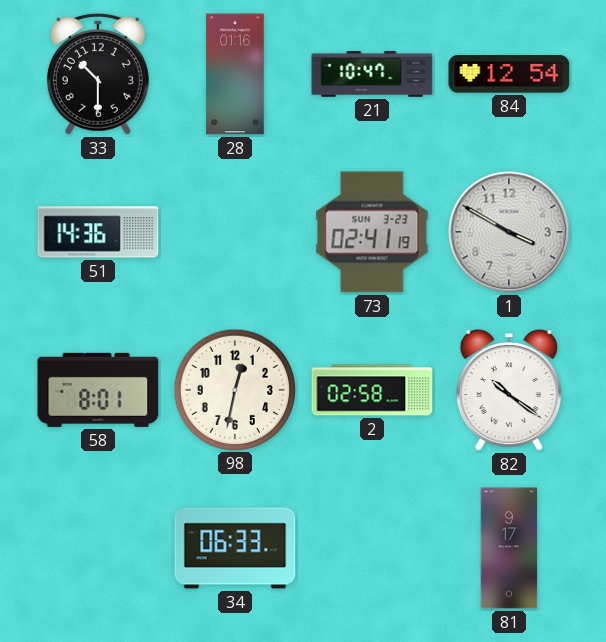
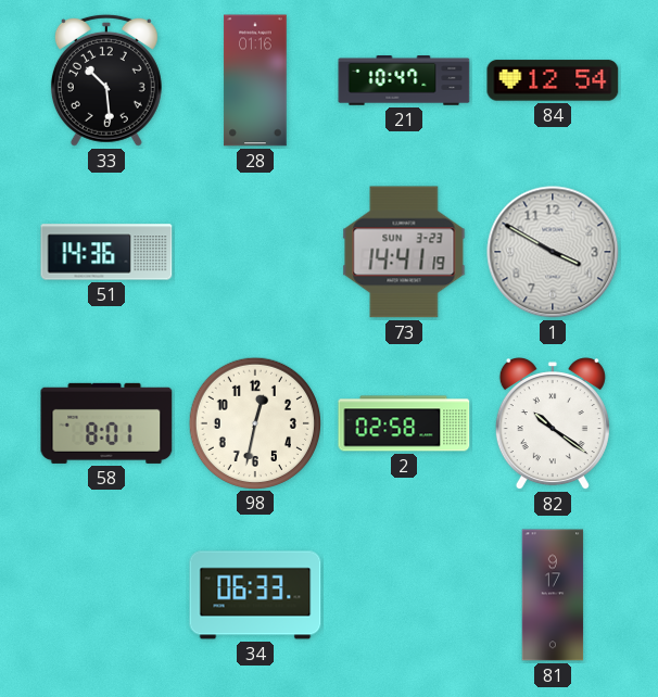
33: 10:30 -> 10:29 (106, 80)
73: 02:41 -> 14:41 (404, 252)
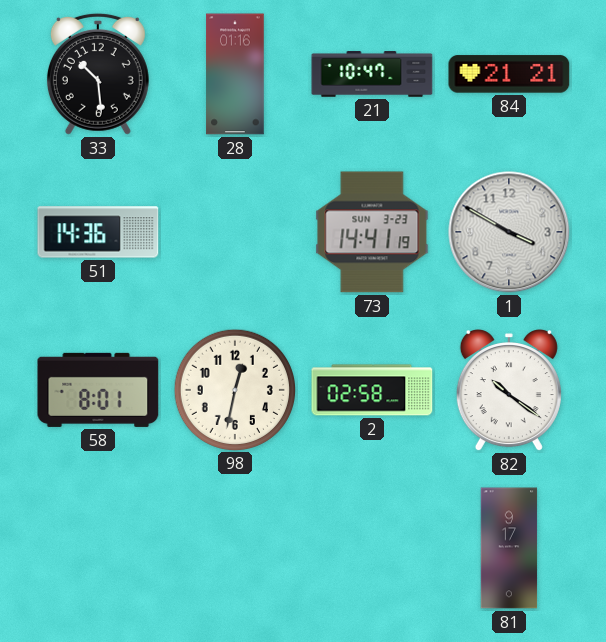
84: 12:54 -> 21:21 (509, 74)
34: 06:33 -> none (255, 595)
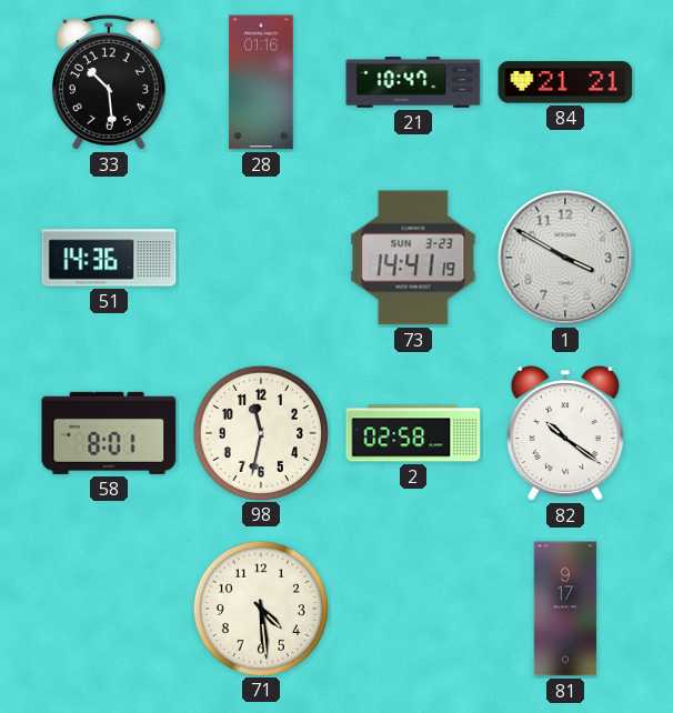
98: 12:32 -> 11:32 (260, 432)
71: none -> 4:29 (260, 607)
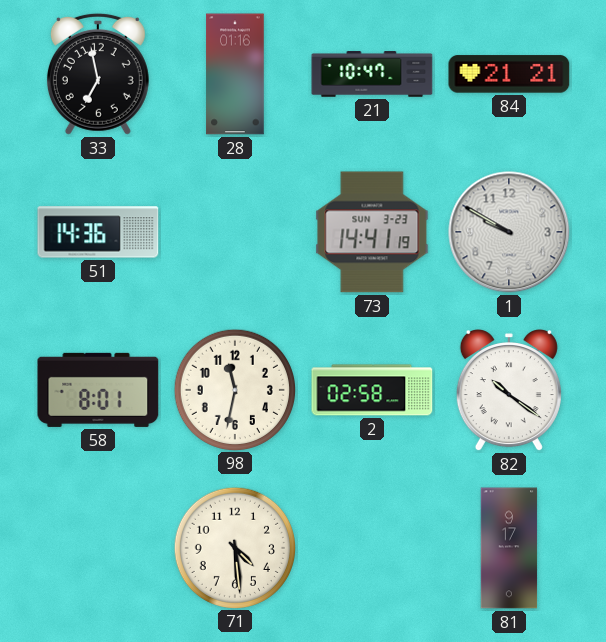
33: 10:29 -> 6:58 (98, 74)
1: 3:50 -> 9:50 (509, 232)
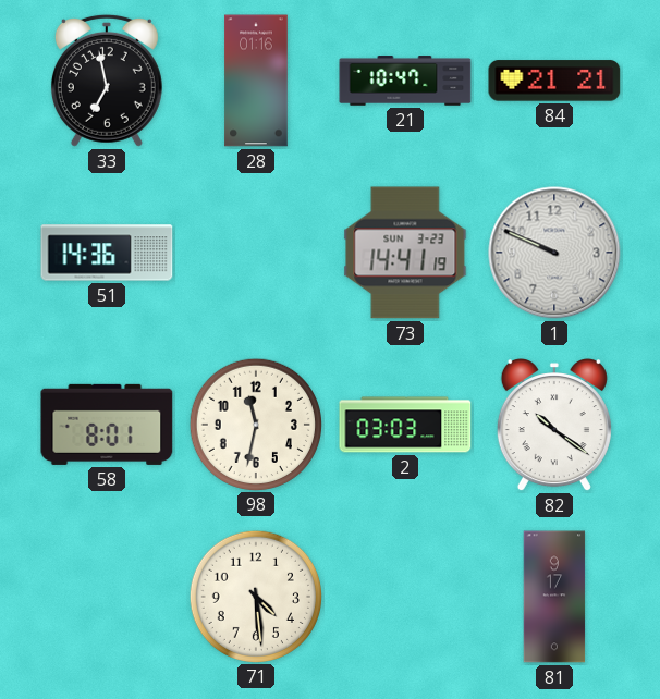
1: 9:50 -> 9:49 (554, 253)
2: 02:58 -> 03:03 (405, 425)
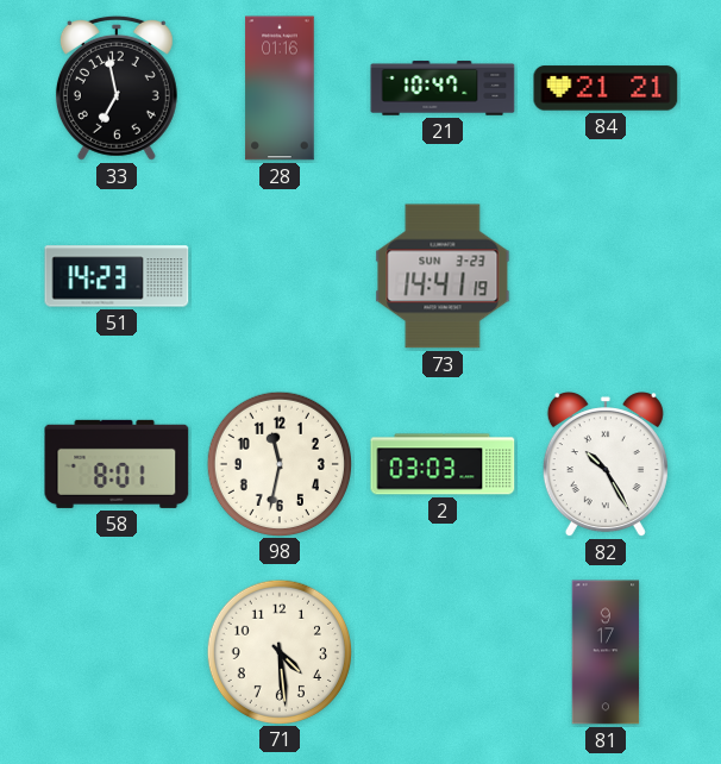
51: 14:36 -> 14:23 (117, 276)
1: 9:49 -> none (554, 253)
82: 10:21 -> 10:25 (606, 465)
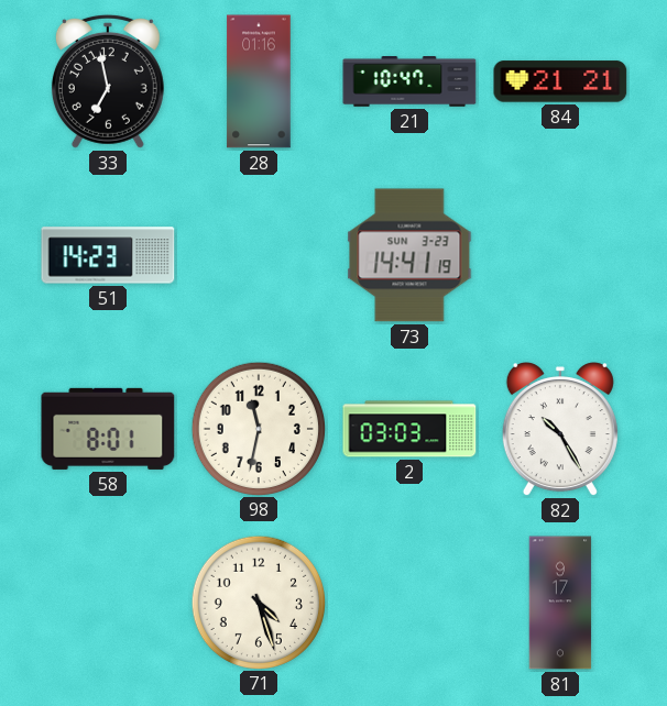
71: 4:29 -> 4:27 (258, 602)
